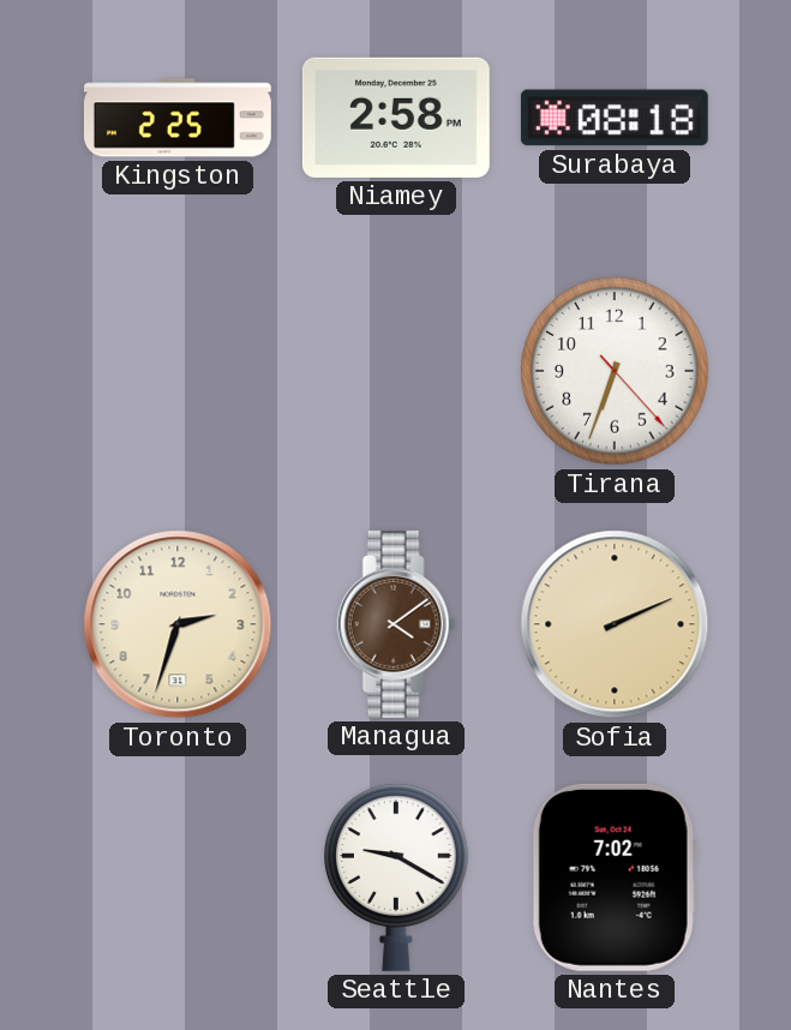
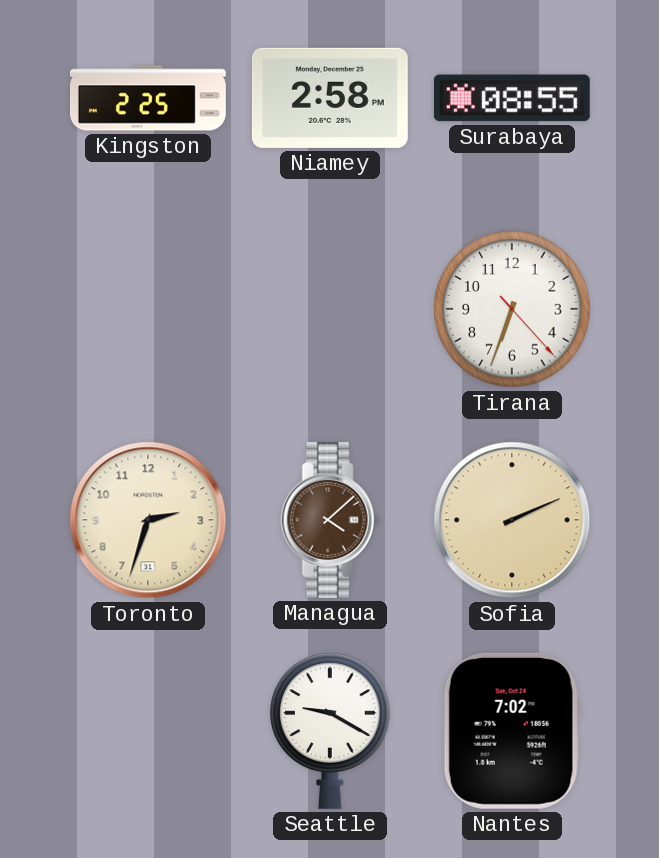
Surabaya: 08:18 -> 08:55 (512, 98)
Managua: 4:09 -> 4:08 (330, 520)
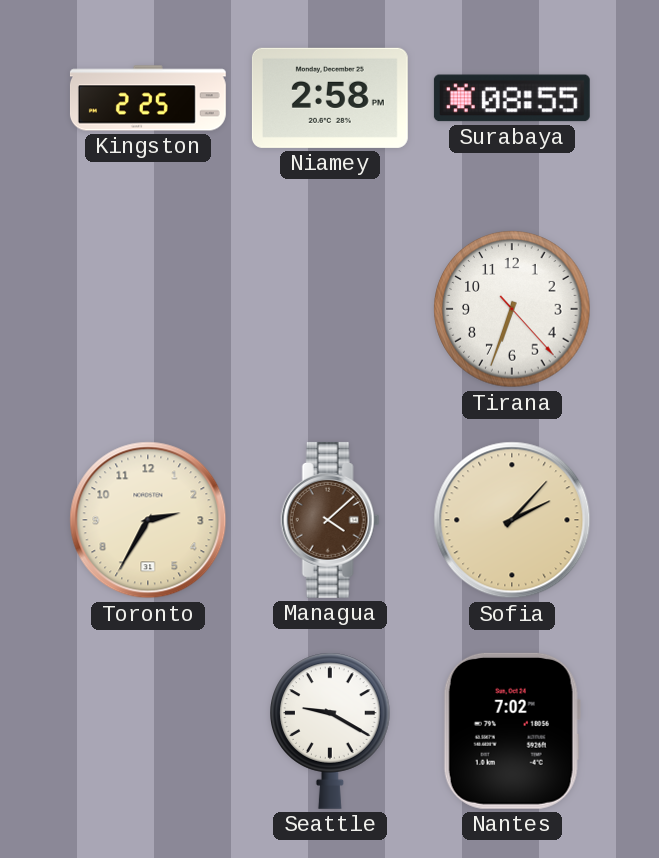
Toronto: 2:33 -> 2:35 (148, 520)
Sofia: 2:11 -> 2:07 (512, 520)
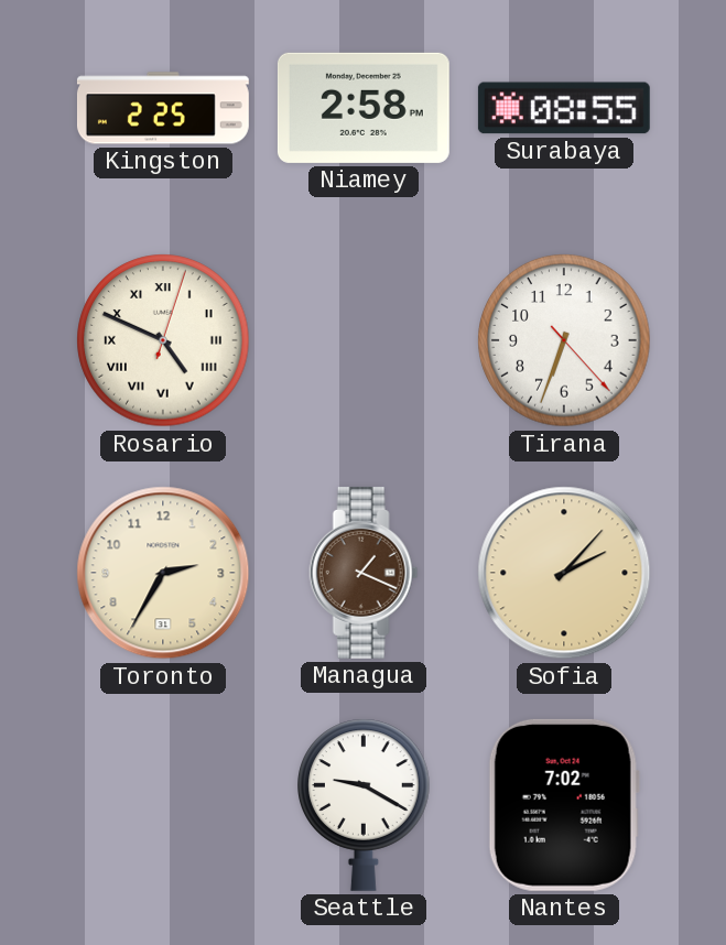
Rosario: none -> 4:49 (163, 340)
Managua: 4:08 -> 1:19 (364, 573)
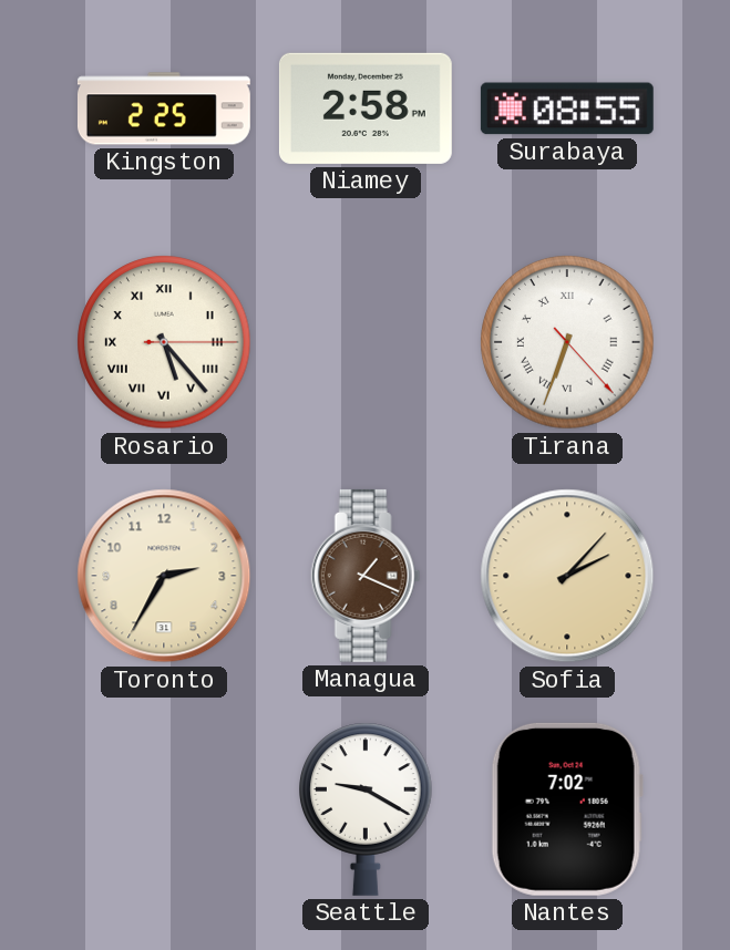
Rosario: 4:49 -> 5:23 (164, 342)
Tirana numerals: Arabic -> Roman (567, 342)
